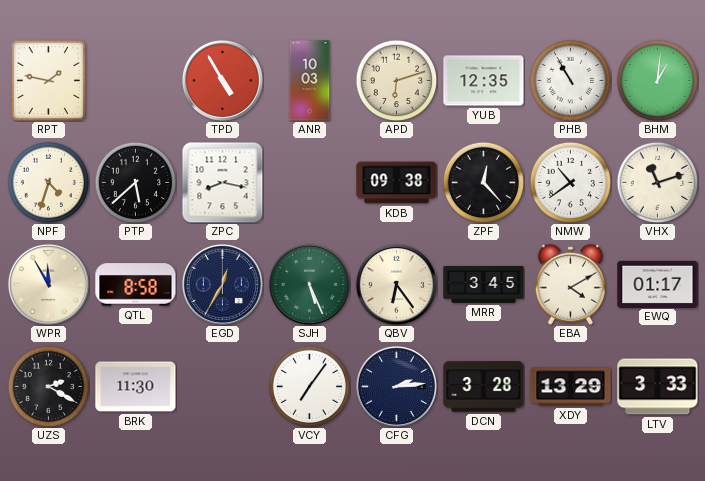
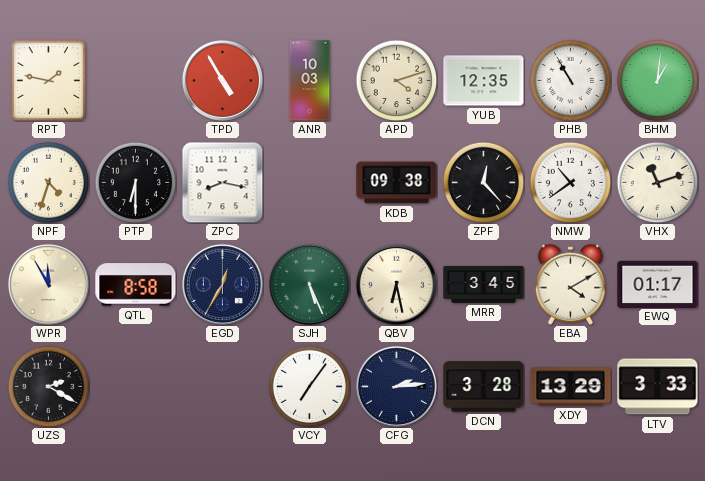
APD: 6:12 -> 4:12 (396, 80)
PTP: 5:38 -> 6:30 (135, 182)
QBV: 6:24 -> 6:28 (396, 284)
BRK: 11:30 -> none (136, 387)
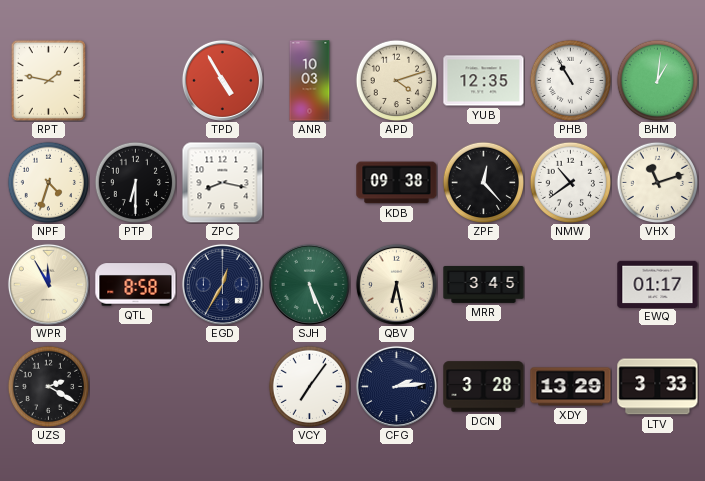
EBA: 4:10 -> none (570, 284)
